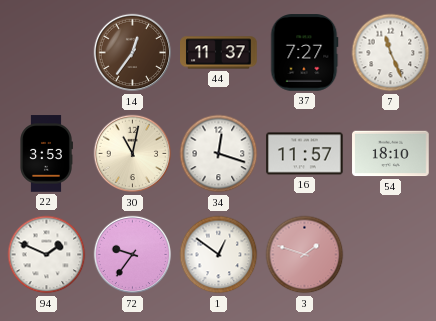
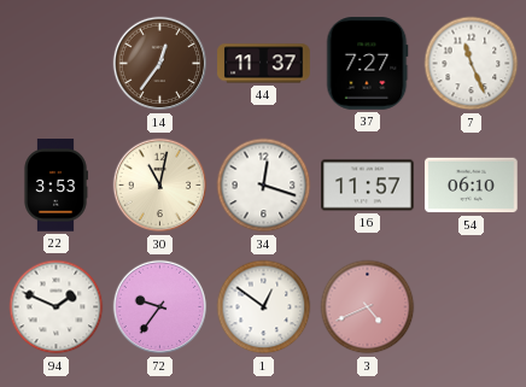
54: 18:10 -> 06:10 (472, 186)
3: 1:48 -> 4:41 (368, 307)
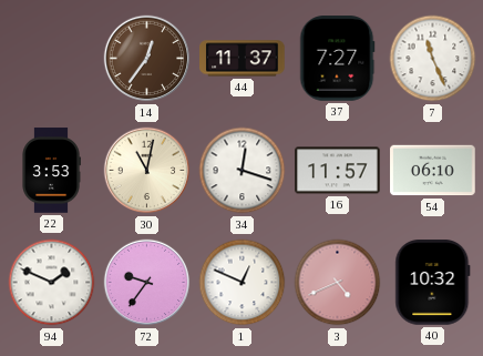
1: 12:51 -> 12:49 (243, 283)
40: none -> 10:32 (433, 283)
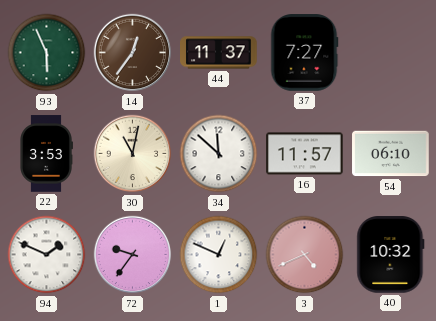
93: none -> 5:56 (47, 53)
7: 11:26 -> none (433, 59)
34: 12:18 -> 11:52 (219, 154)
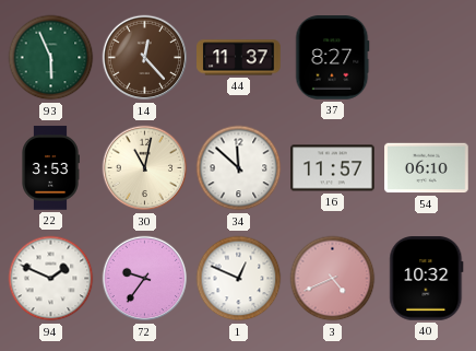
14: 12:36 -> 12:23 (145, 58)
37: 7:27 -> 8:27 (332, 58)
